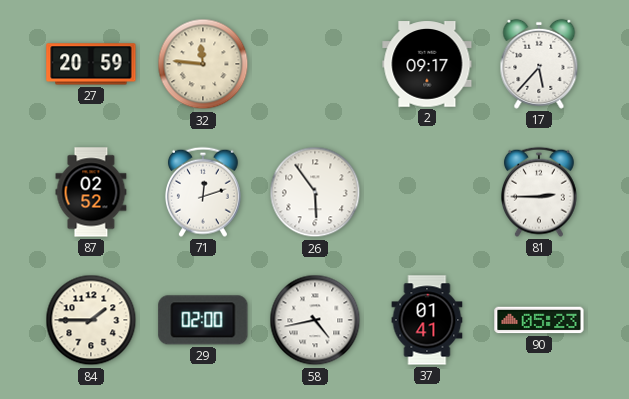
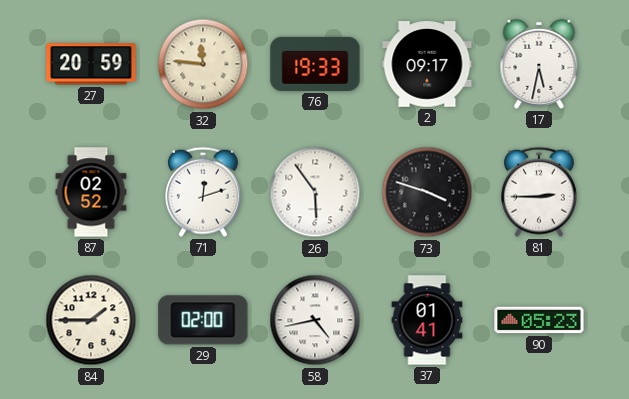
76: none -> 19:33 (315, 64)
17: 5:37 -> 5:32 (539, 64)
73: none -> 3:48 (427, 192)
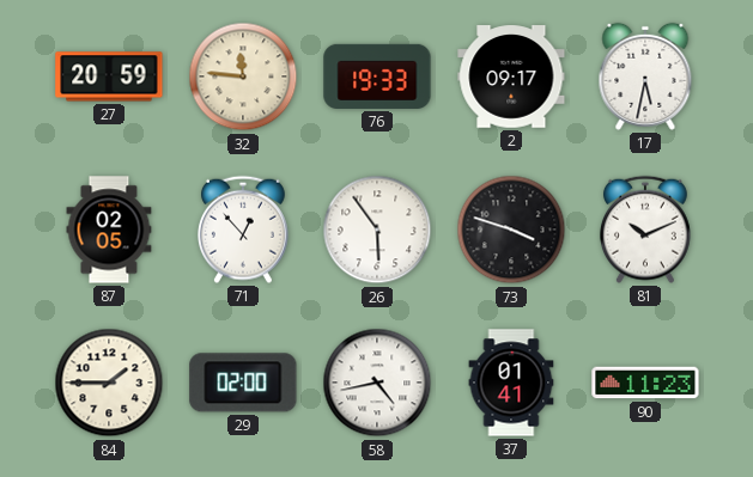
87: 02:52 -> 02:05 (109, 230)
71: 12:12 -> 12:53 (243, 230)
81: 2:45 -> 10:11 (645, 230)
90: 05:23 -> 11:23 (645, 383)
